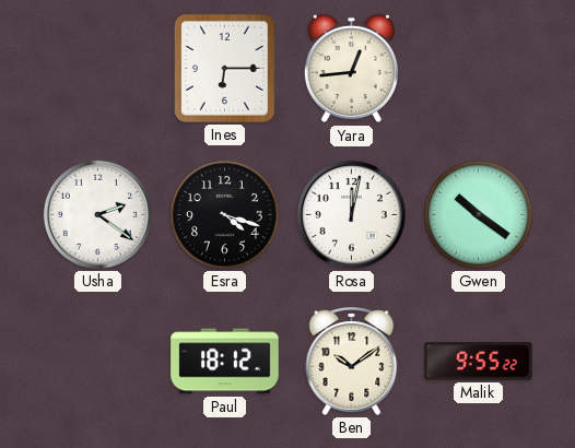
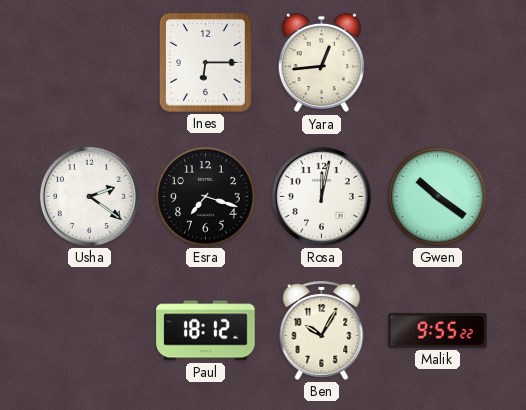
Esra: 4:18 -> 7:18 (206, 197)
Ben: 10:09 -> 10:05 (322, 330)
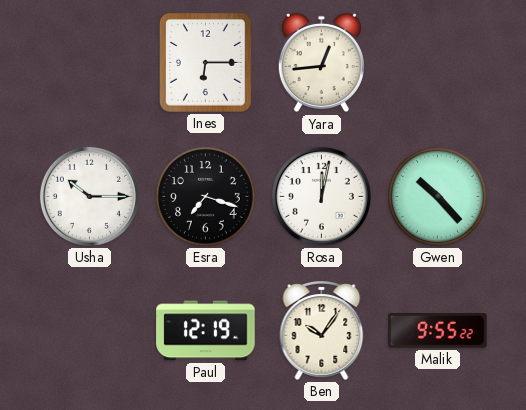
Usha: 2:21 -> 10:15 (89, 196)
Gwen: 10:21 -> 10:23 (438, 197)
Paul: 18:12 -> 12:19 (206, 331)
Ben: 10:05 -> 10:06 (322, 330)
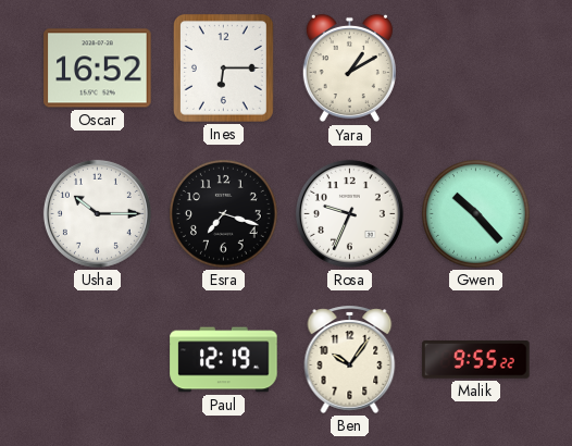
Oscar: none -> 16:52 (98, 69)
Yara: 12:44 -> 1:10 (349, 69)
Rosa: 12:02 -> 9:34 (349, 213)
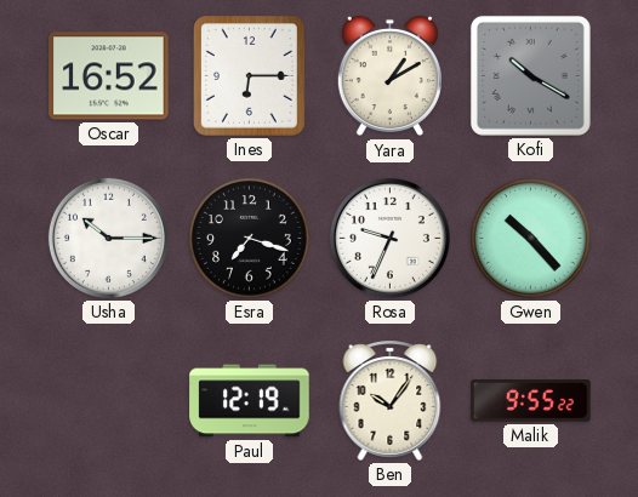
Kofi: none -> 10:20 (530, 75)
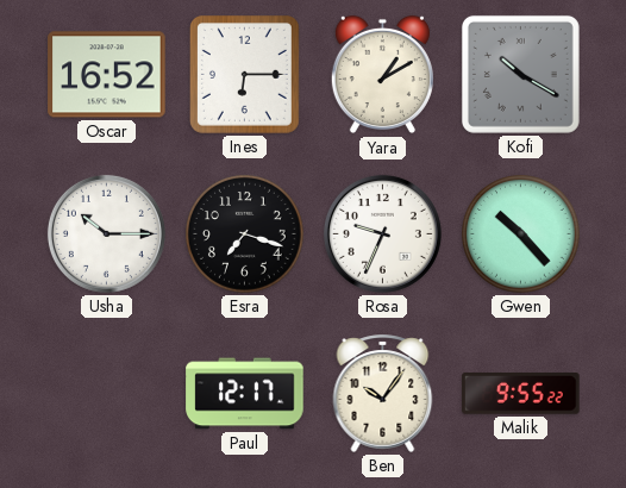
Paul: 12:19 -> 12:17 (245, 394)
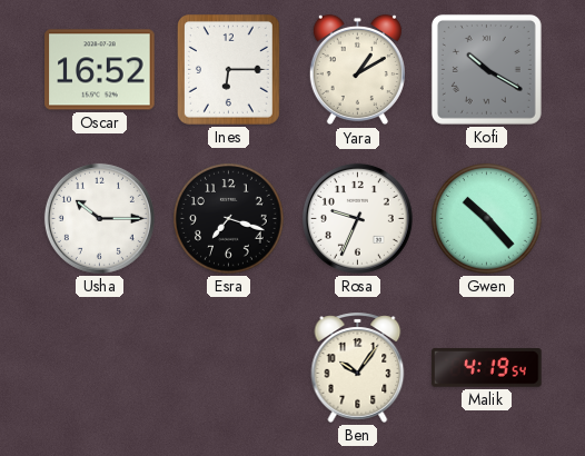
Paul: 12:17 -> none (245, 394)
Malik: 9:55 -> 4:19 (487, 368)
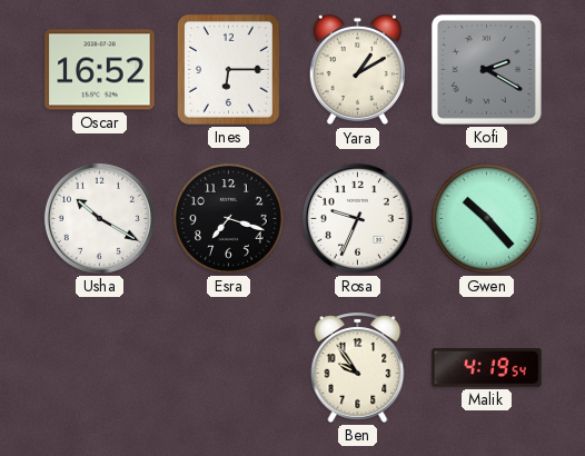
Kofi: 10:20 -> 2:20 (486, 69)
Usha: 10:15 -> 10:20 (99, 218)
Ben: 10:06 -> 9:54 (358, 367)
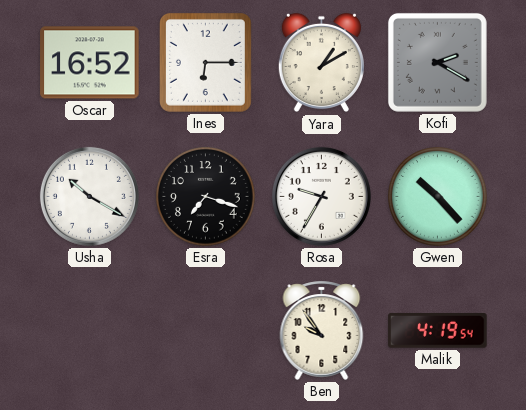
Rosa: 9:34 -> 9:35 (321, 196)
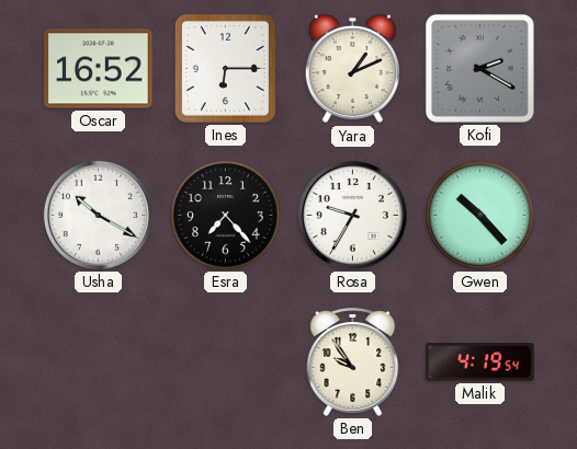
Yara: 1:10 -> 1:11 (352, 69)
Esra: 7:18 -> 7:23 (226, 216)
